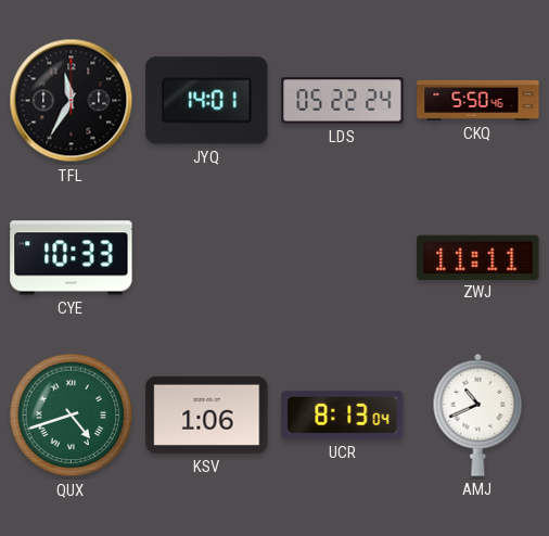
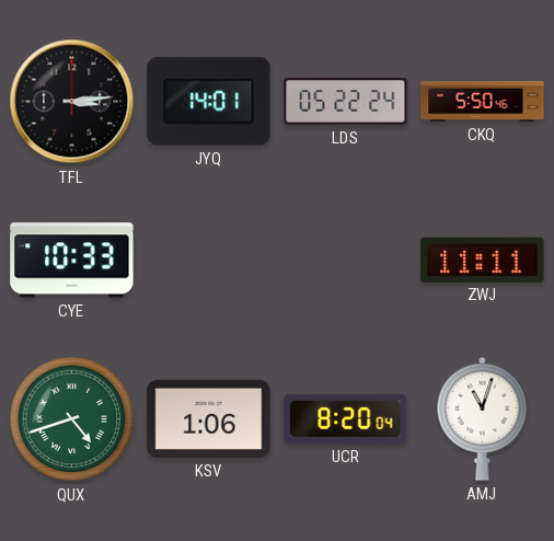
TFL: 11:35 -> 3:14 (72, 102)
UCR: 8:13 -> 8:20 (346, 418)
AMJ: 10:41 -> 11:03 (483, 418)
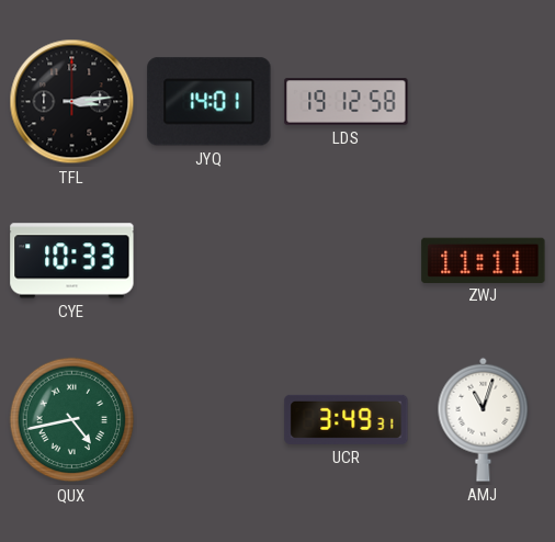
LDS: 05:22 -> 19:12 (347, 102)
CKQ: 5:50 -> none (483, 101)
QUX: 4:42 -> 4:43 (72, 420)
KSV: 1:06 -> none (209, 418)
UCR: 8:20 -> 3:49 (347, 419)
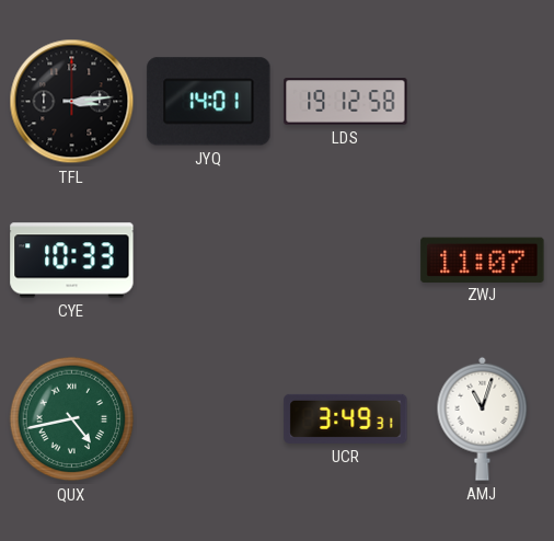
ZWJ: 11:11 -> 11:07 (483, 260)
